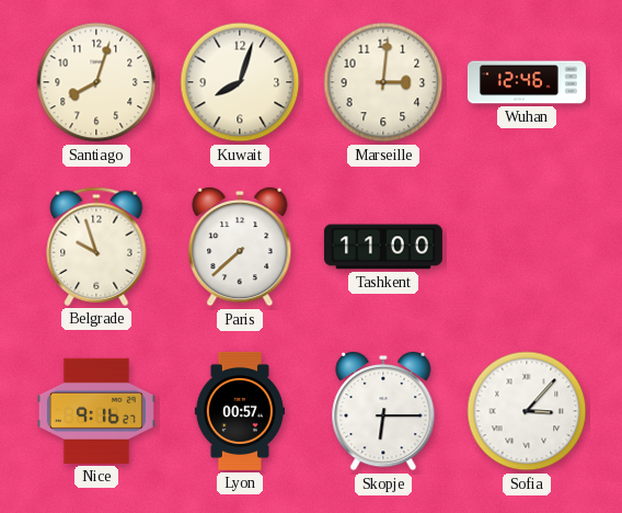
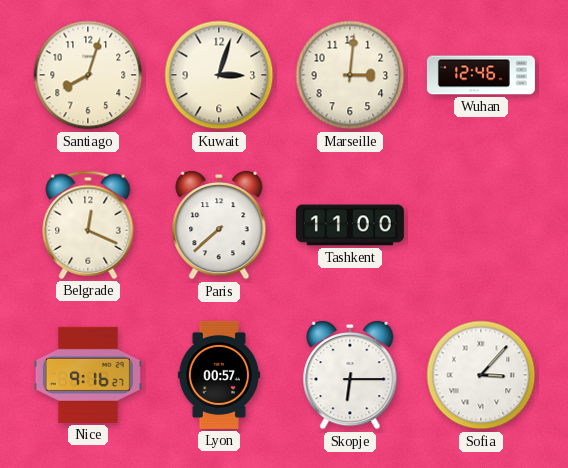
Kuwait: 8:03 -> 3:03 (219, 75)
Belgrade: 9:57 -> 12:19 (88, 225)
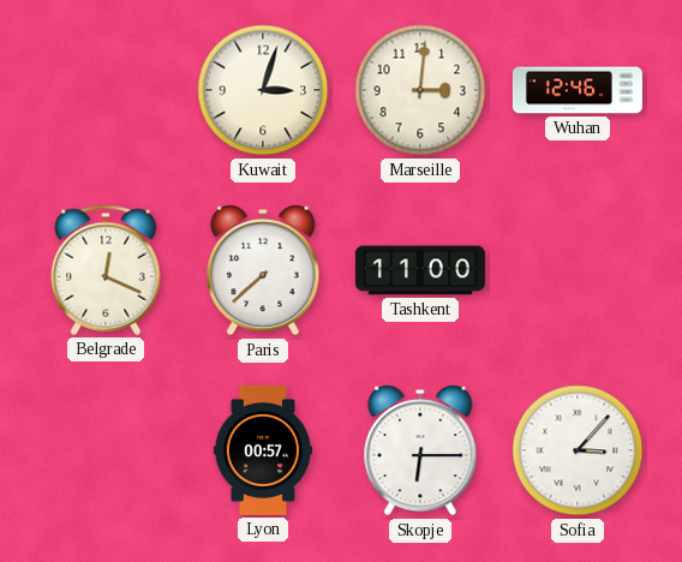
Santiago: 8:03 -> none (88, 75)
Nice: 9:16 -> none (88, 375)
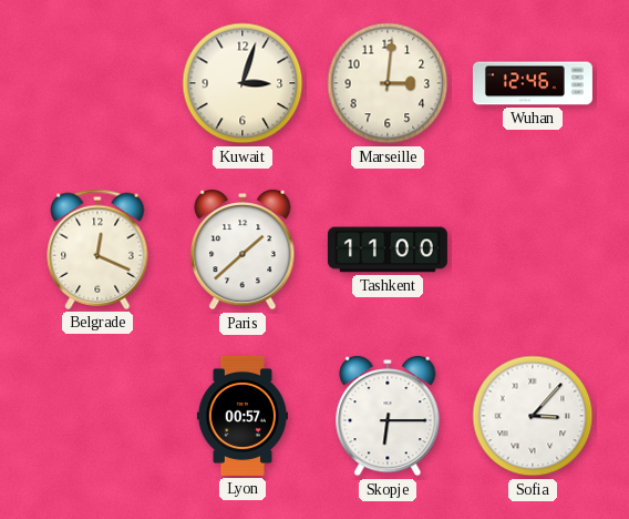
Paris: 7:38 -> 1:38 (243, 250)
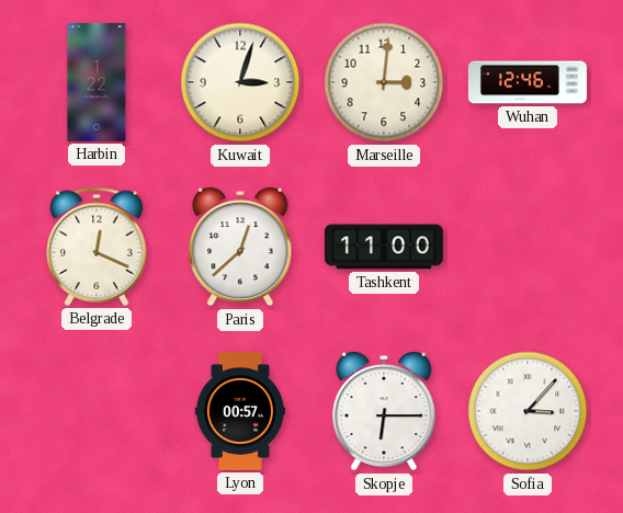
Harbin: none -> 1:22 (97, 82)
Paris: 1:38 -> 12:38 (240, 247)
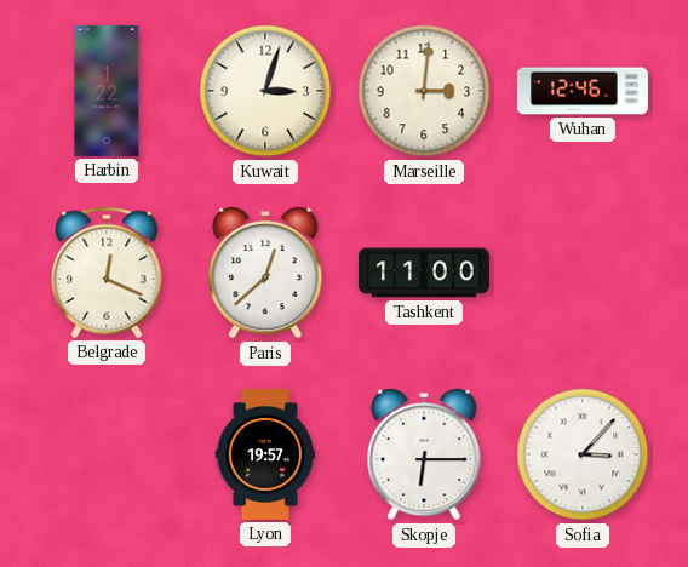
Lyon: 00:57 -> 19:57 (264, 454)
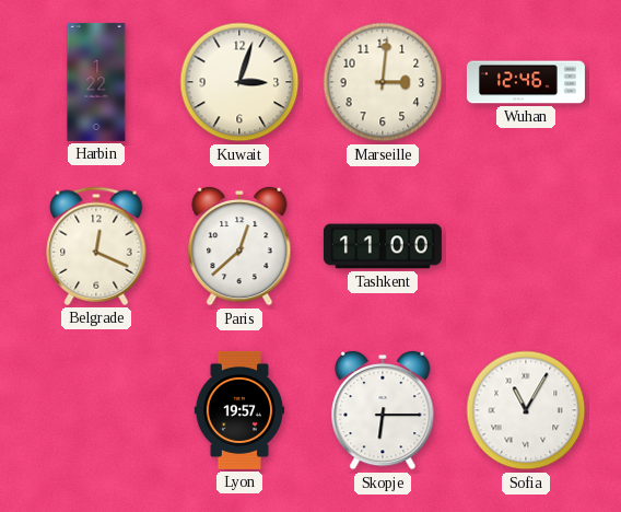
Sofia: 3:07 -> 11:05 (526, 410)
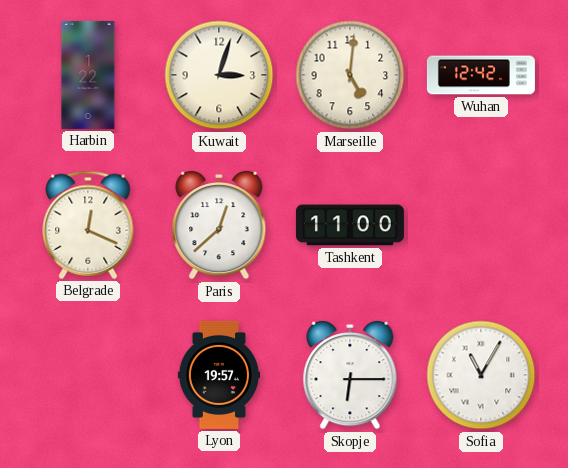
Marseille: 3:01 -> 5:01 (350, 75)
Wuhan: 12:46 -> 12:42 (481, 75)
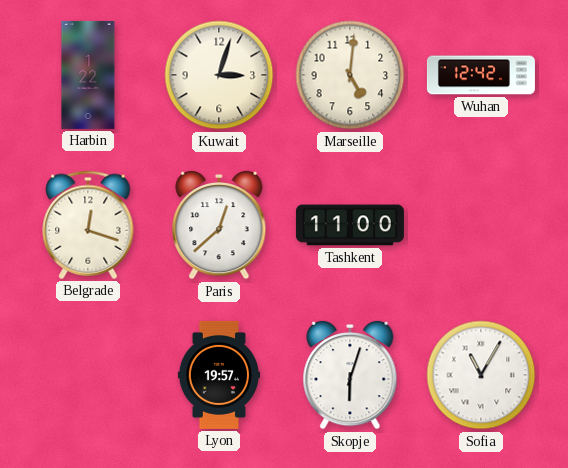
Belgrade: 12:19 -> 12:18 (88, 225)
Skopje: 6:15 -> 6:03 (350, 375)
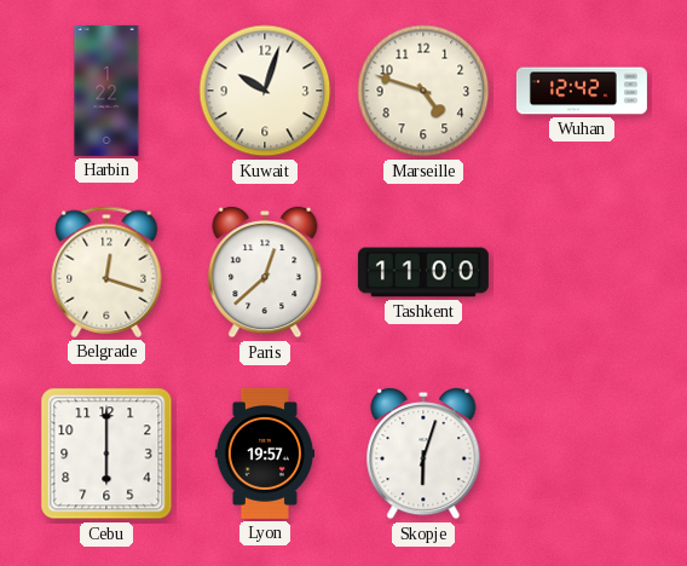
Kuwait: 3:03 -> 10:03 (265, 91)
Marseille: 5:01 -> 4:48 (423, 91)
Cebu: none -> 6:00 (106, 454)
Sofia: 11:05 -> none (481, 375)
